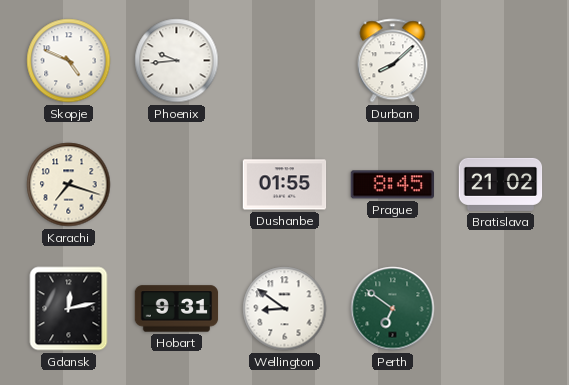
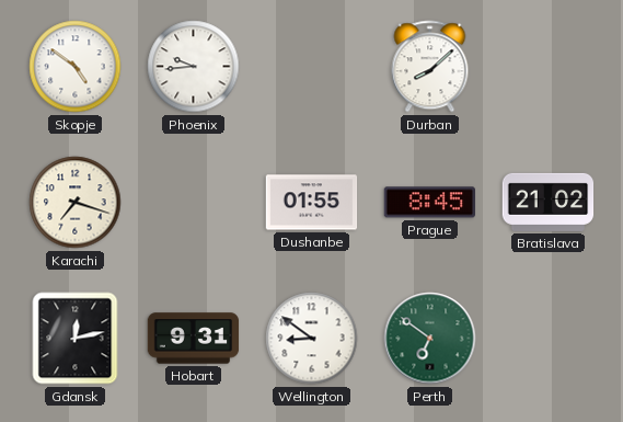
Skopje: 4:49 -> 4:51 (76, 67)
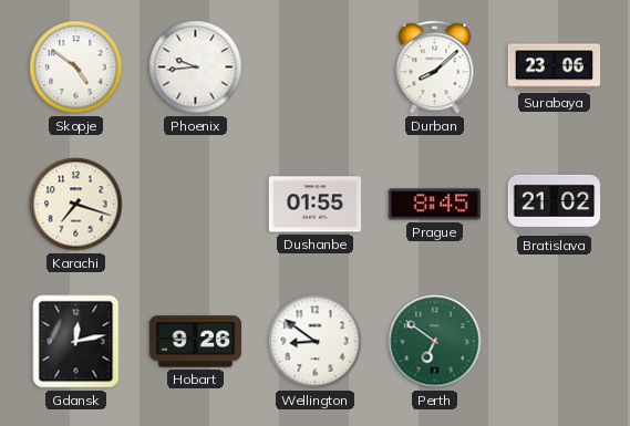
Surabaya: none -> 23:06 (555, 67)
Hobart: 9:31 -> 9:26 (196, 342)
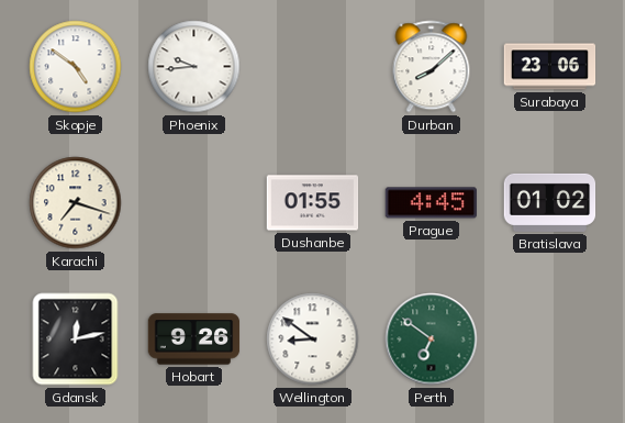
Prague: 8:45 -> 4:45 (431, 203)
Bratislava: 21:02 -> 01:02 (550, 202)
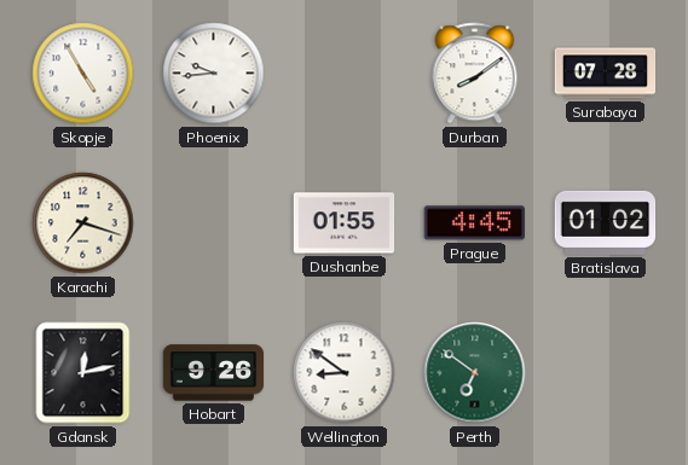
Skopje: 4:51 -> 4:55 (83, 74)
Durban: 8:08 -> 8:09 (475, 74)
Surabaya: 23:06 -> 07:28 (606, 74)
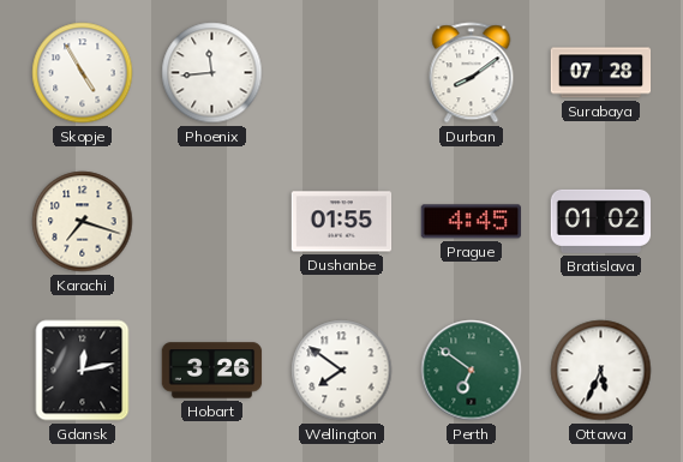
Phoenix: 9:44 -> 11:44 (212, 73)
Hobart: 9:26 -> 3:26 (212, 371)
Wellington: 8:51 -> 7:51 (342, 371)
Ottawa: none -> 5:34 (601, 371)
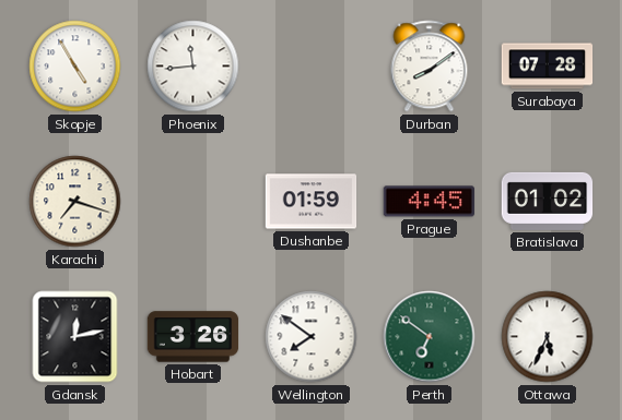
Dushanbe: 01:55 -> 01:59 (312, 202)
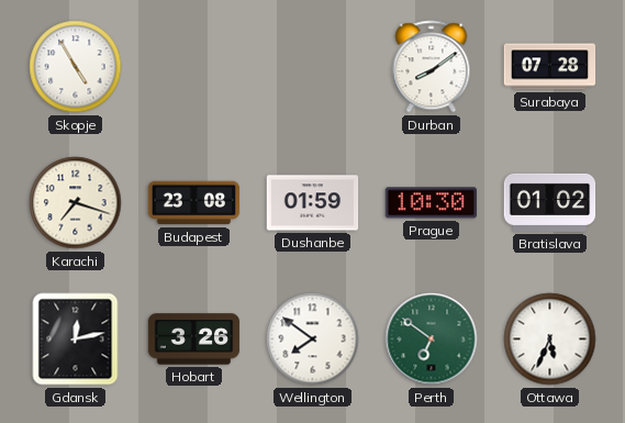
Phoenix: 11:44 -> none (193, 67)
Budapest: none -> 23:08 (194, 203)
Prague: 4:45 -> 10:30 (431, 203)
